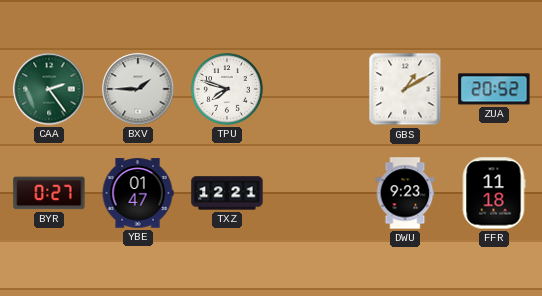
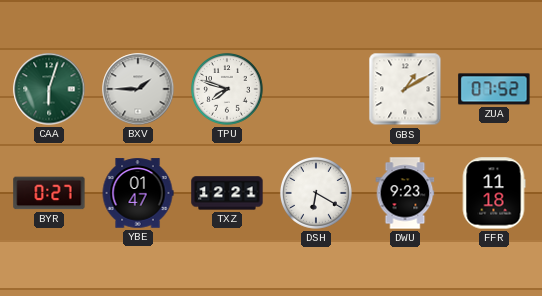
CAA: 2:24 -> 6:03 (49, 89)
ZUA: 20:52 -> 07:52 (494, 89)
DSH: none -> 6:20 (316, 193)
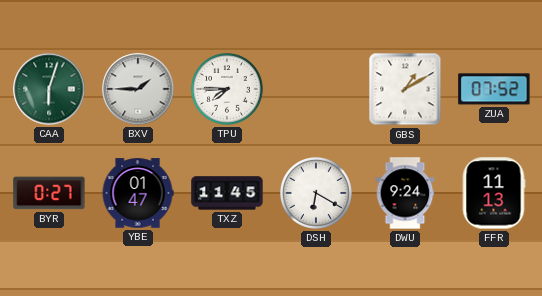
TPU: 7:48 -> 7:45 (227, 89)
TXZ: 12:21 -> 11:45 (227, 193)
DWU: 9:23 -> 9:24 (405, 193)
FFR: 11:18 -> 11:13 (494, 193)
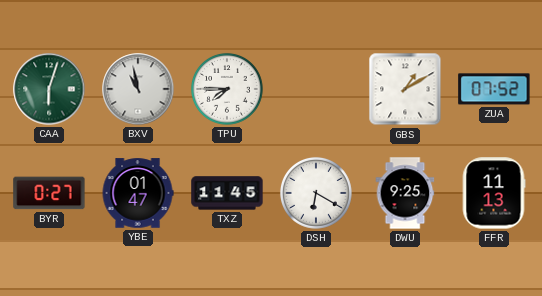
BXV: 1:45 -> 10:58 (138, 89)
DWU: 9:24 -> 9:25 (405, 193)
